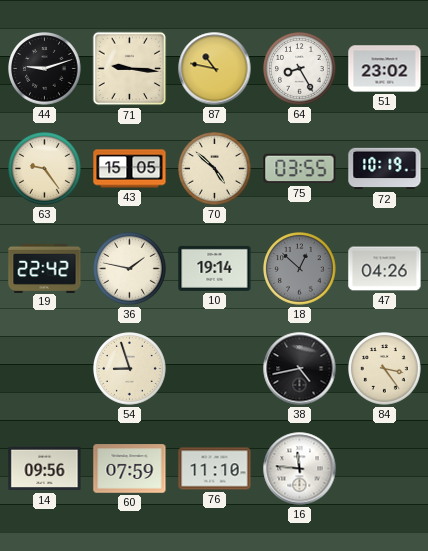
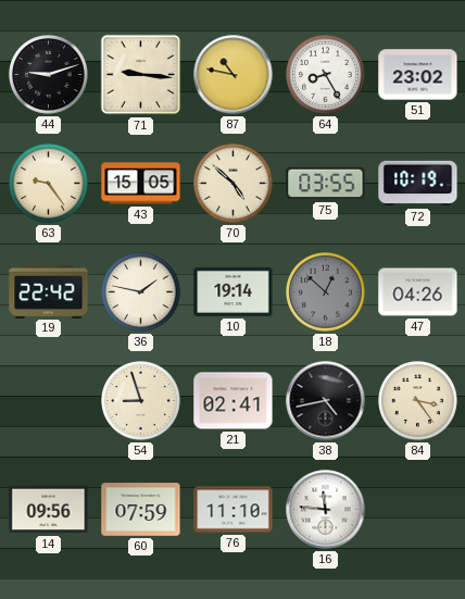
21: none -> 02:41 (234, 401)
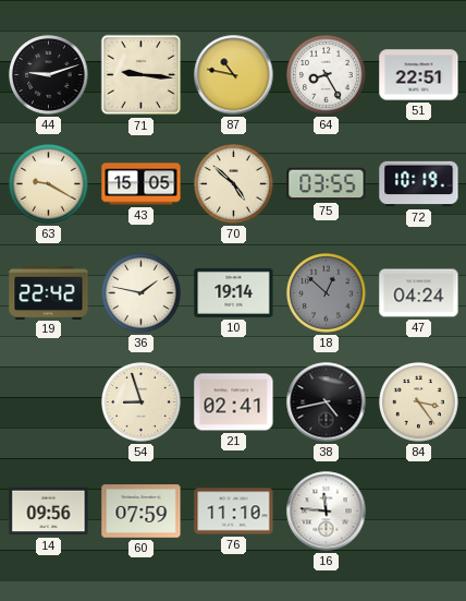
51: 23:02 -> 22:51 (419, 75)
63: 9:24 -> 9:20 (49, 184)
47: 04:26 -> 04:24 (419, 293)
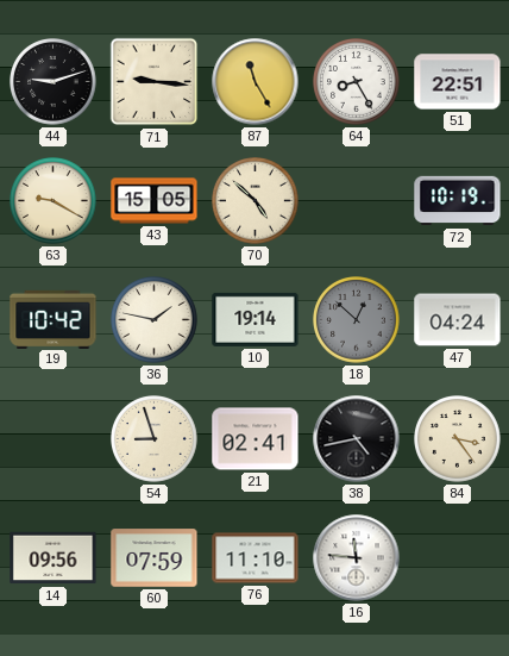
87: 10:47 -> 11:25 (256, 82)
75: 03:55 -> none (327, 184)
19: 22:42 -> 10:42 (54, 319)
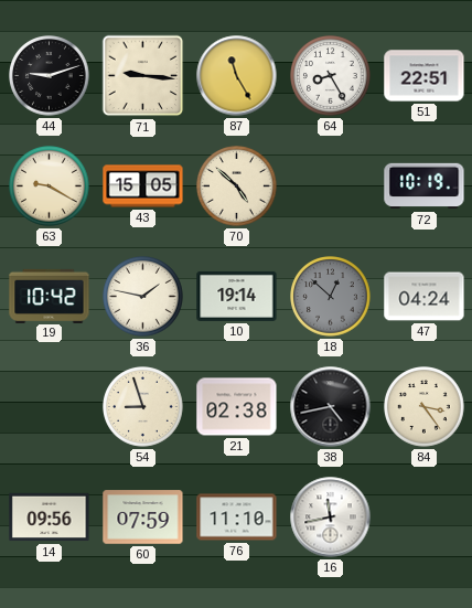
21: 02:41 -> 02:38 (237, 407)
16: 11:46 -> 11:43 (331, 518)
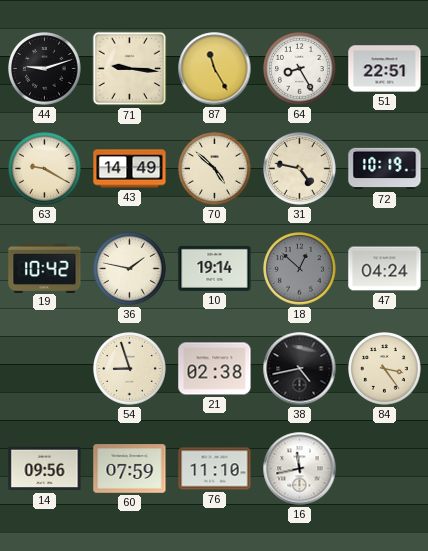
43: 15:05 -> 14:49 (130, 169)
31: none -> 4:47 (300, 169)
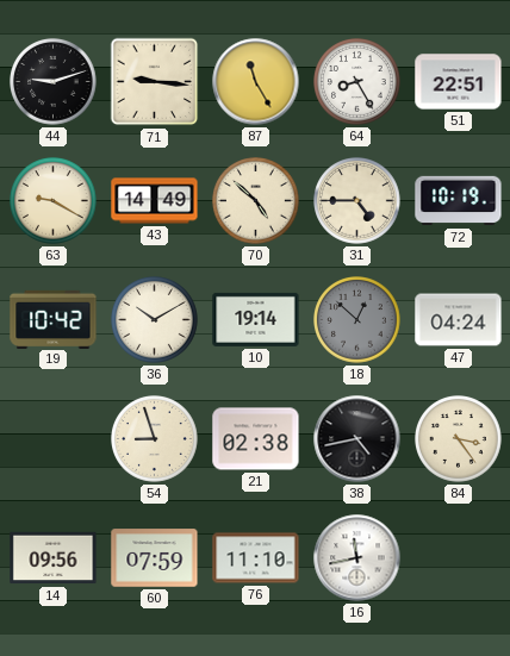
31: 4:47 -> 4:45 (357, 201)
36: 1:47 -> 10:10 (155, 320)
